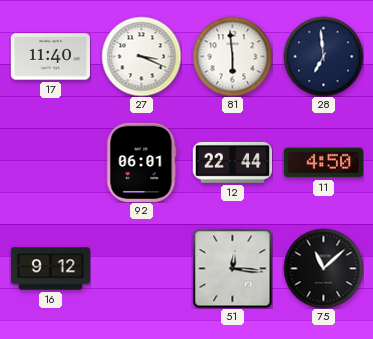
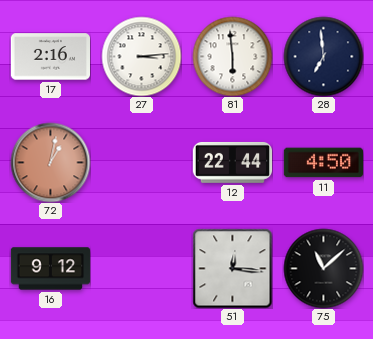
17: 11:40 -> 2:16 (50, 57)
27: 3:19 -> 3:14 (141, 56)
72: none -> 1:02 (50, 162)
92: 06:01 -> none (142, 162)
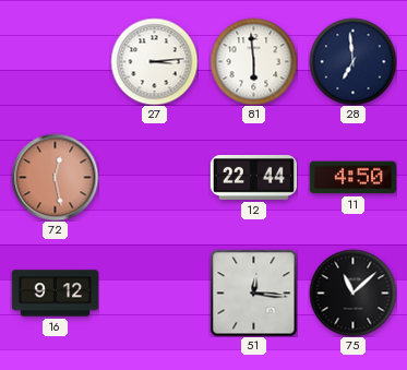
17: 2:16 -> none (50, 57)
72: 1:02 -> 12:28 (55, 177)
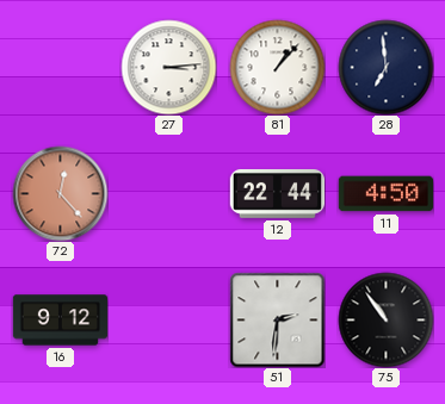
81: 5:59 -> 1:07 (277, 67)
72: 12:28 -> 12:23 (60, 193)
51: 12:16 -> 2:31 (277, 319)
75: 11:08 -> 10:54 (385, 319)
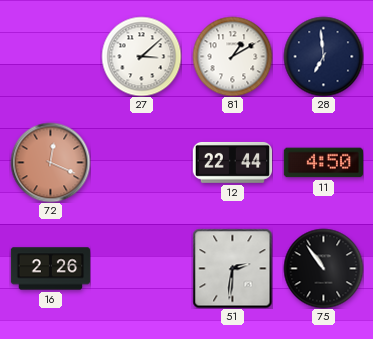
27: 3:14 -> 3:08 (141, 56)
81: 1:07 -> 1:10 (232, 56)
72: 12:23 -> 12:19 (50, 162)
16: 9:12 -> 2:26 (50, 269)
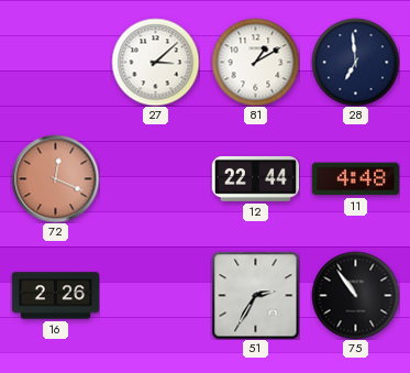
11: 4:50 -> 4:48 (355, 179)
51: 2:31 -> 2:35 (255, 295)
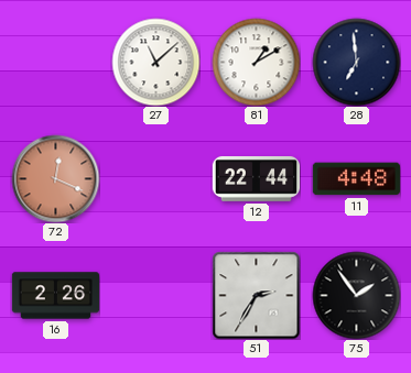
27: 3:08 -> 11:08 (155, 62)
75: 10:54 -> 1:54 (356, 295)
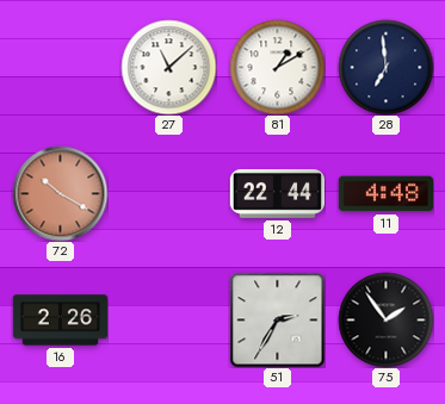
72: 12:19 -> 10:20 (60, 193)
